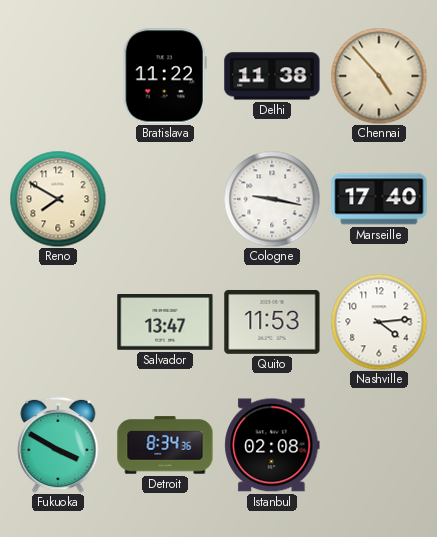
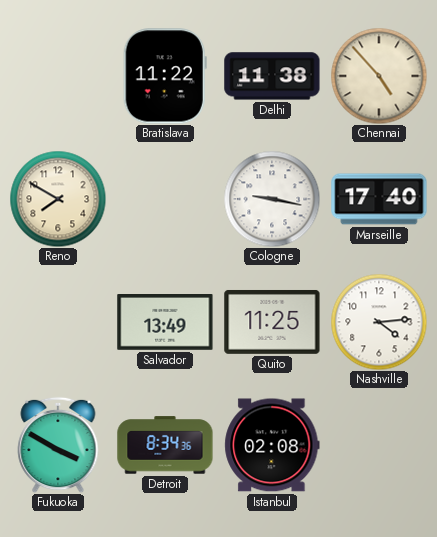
Salvador: 13:47 -> 13:49 (165, 323)
Quito: 11:53 -> 11:25 (272, 322)
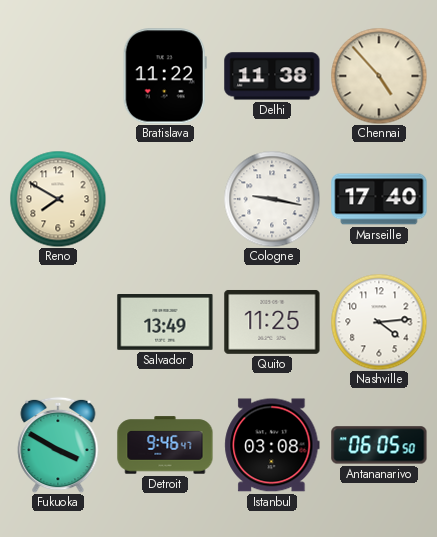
Detroit: 8:34 -> 9:46 (165, 445)
Istanbul: 02:08 -> 03:08 (272, 445)
Antananarivo: none -> 06:05 (379, 445)
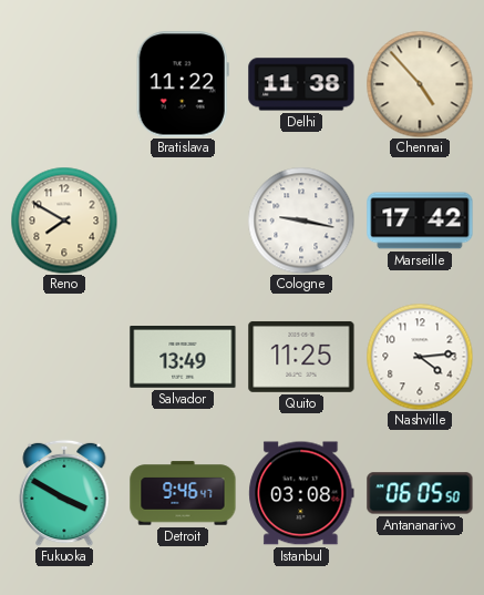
Marseille: 17:40 -> 17:42 (420, 220)
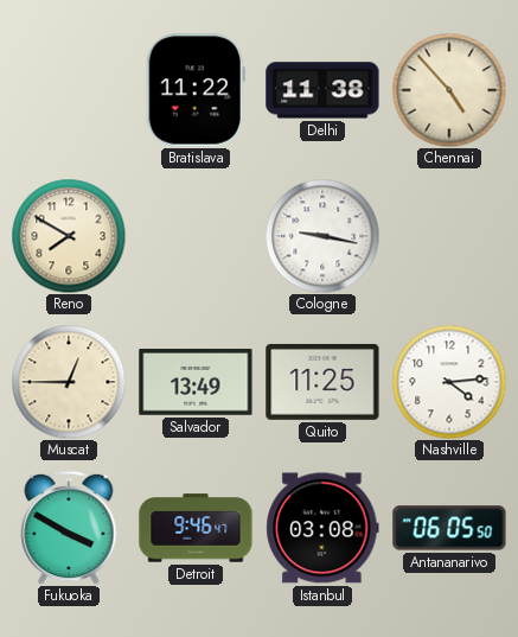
Marseille: 17:42 -> none (420, 220)
Muscat: none -> 12:45 (69, 382)
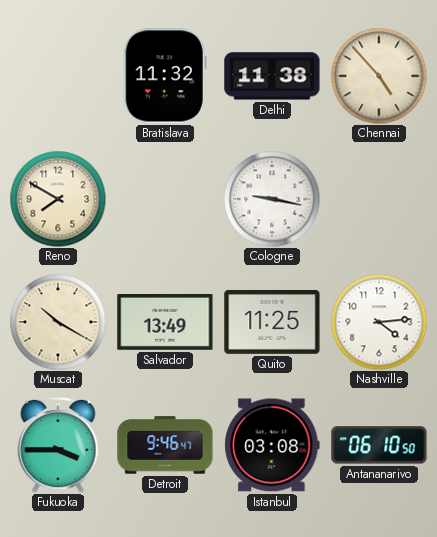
Bratislava: 11:22 -> 11:32 (165, 76)
Muscat: 12:45 -> 10:20 (58, 322)
Fukuoka: 3:50 -> 3:45 (58, 445)
Antananarivo: 06:05 -> 06:10 (379, 445)
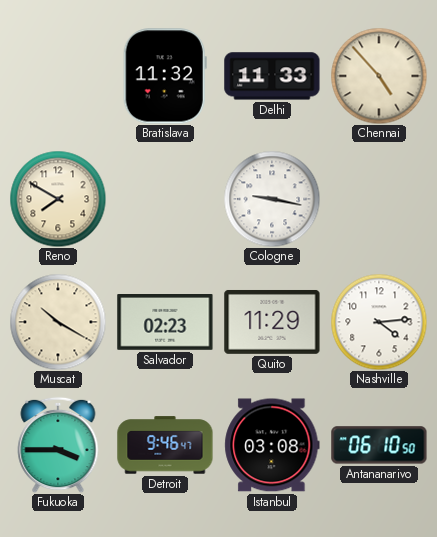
Delhi: 11:38 -> 11:33 (272, 76)
Salvador: 13:49 -> 02:23 (165, 323)
Quito: 11:25 -> 11:29 (272, 322)
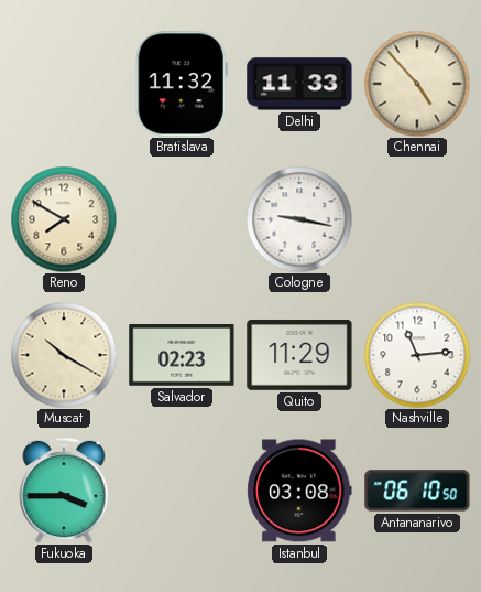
Nashville: 4:14 -> 11:14 (417, 355)
Detroit: 9:46 -> none (165, 445)
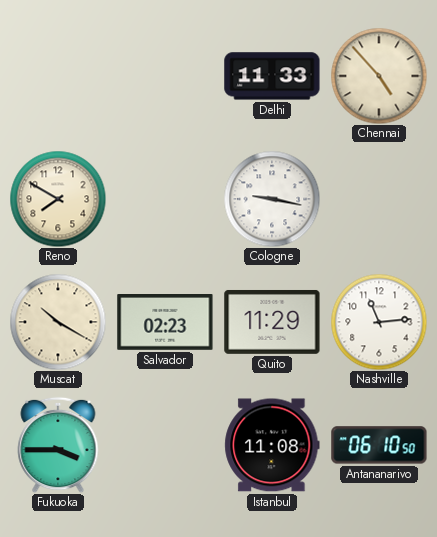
Bratislava: 11:32 -> none (182, 84)
Istanbul: 03:08 -> 11:08 (272, 445)
